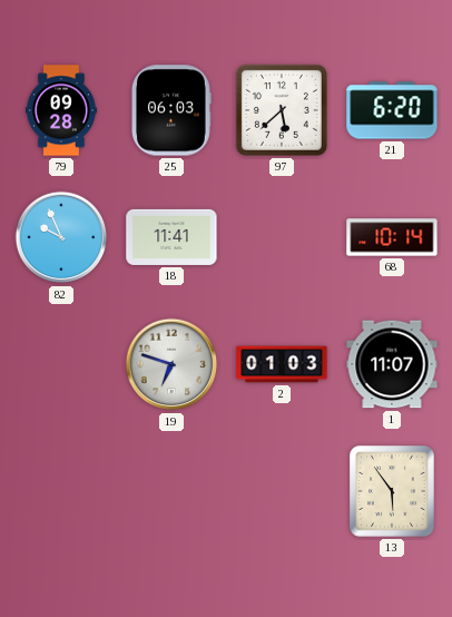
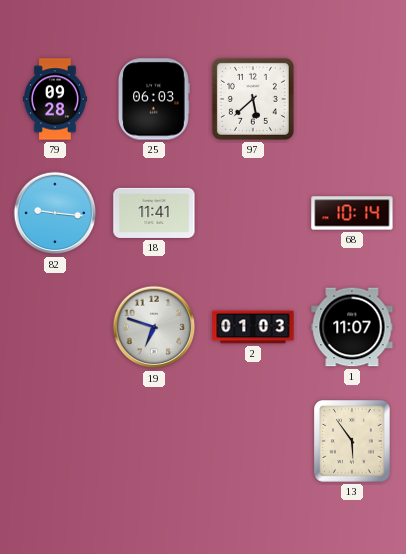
21: 6:20 -> none (392, 110)
82: 9:56 -> 9:16 (55, 213)
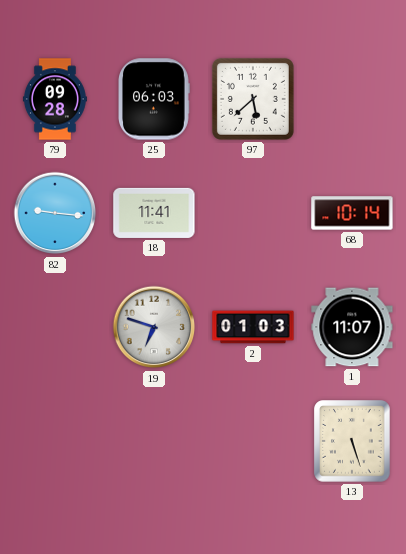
13: 5:54 -> 5:27 (352, 441)
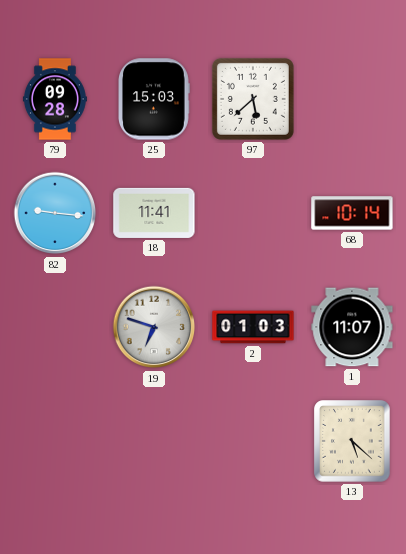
25: 06:03 -> 15:03 (154, 99)
13: 5:27 -> 5:22 (352, 441)
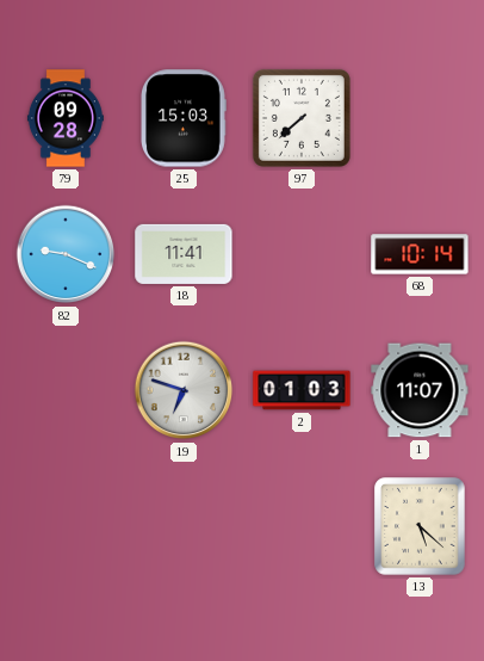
97: 5:38 -> 7:38 (302, 118)
82: 9:16 -> 9:19 (66, 254)
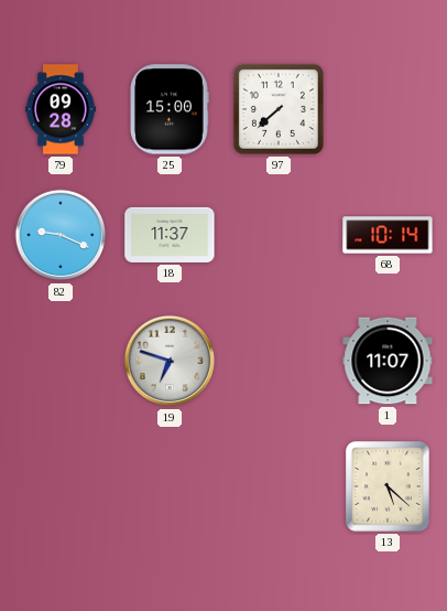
25: 15:03 -> 15:00 (170, 109)
18: 11:41 -> 11:37 (170, 235)
2: 01:03 -> none (302, 390)
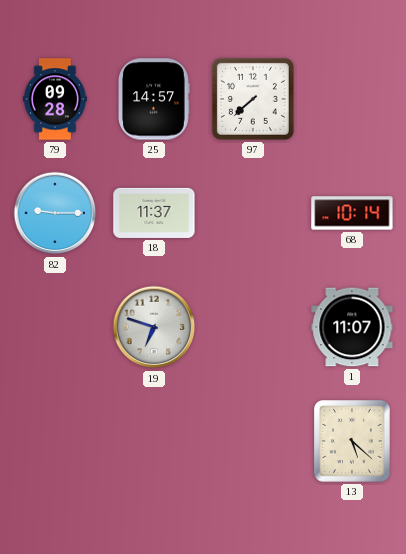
25: 15:00 -> 14:57 (154, 99)
82: 9:19 -> 9:15 (55, 213)
